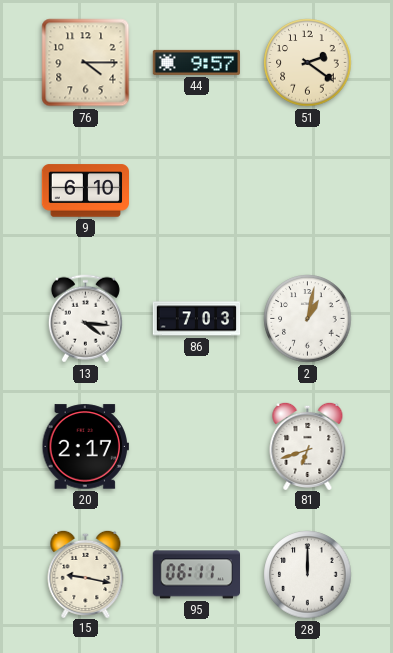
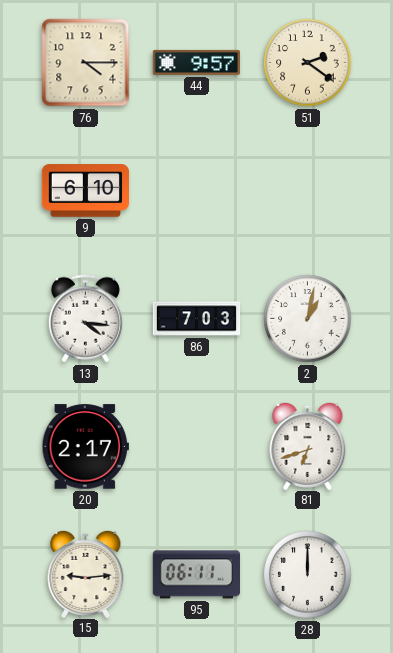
15: 9:17 -> 9:14 (86, 573)
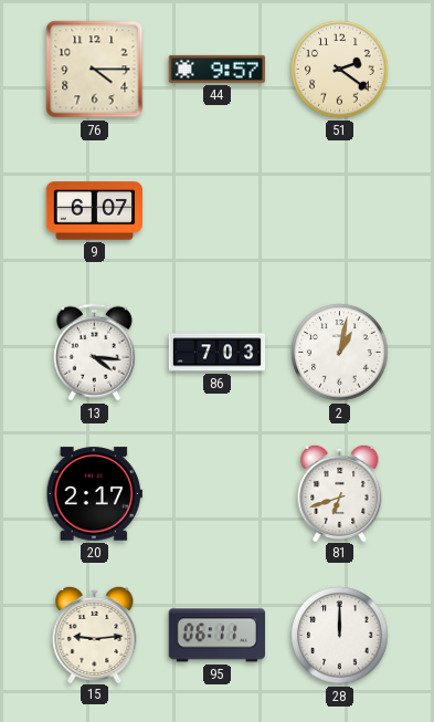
9: 6:10 -> 6:07 (94, 211)
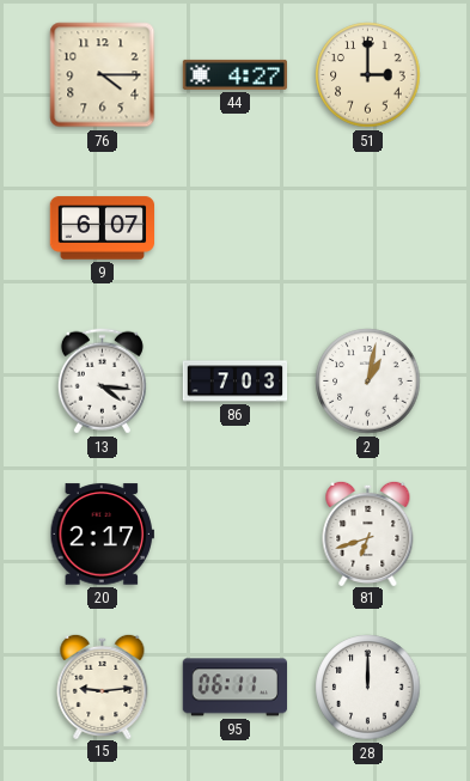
44: 9:57 -> 4:27 (234, 74)
51: 2:21 -> 3:00 (368, 75)
